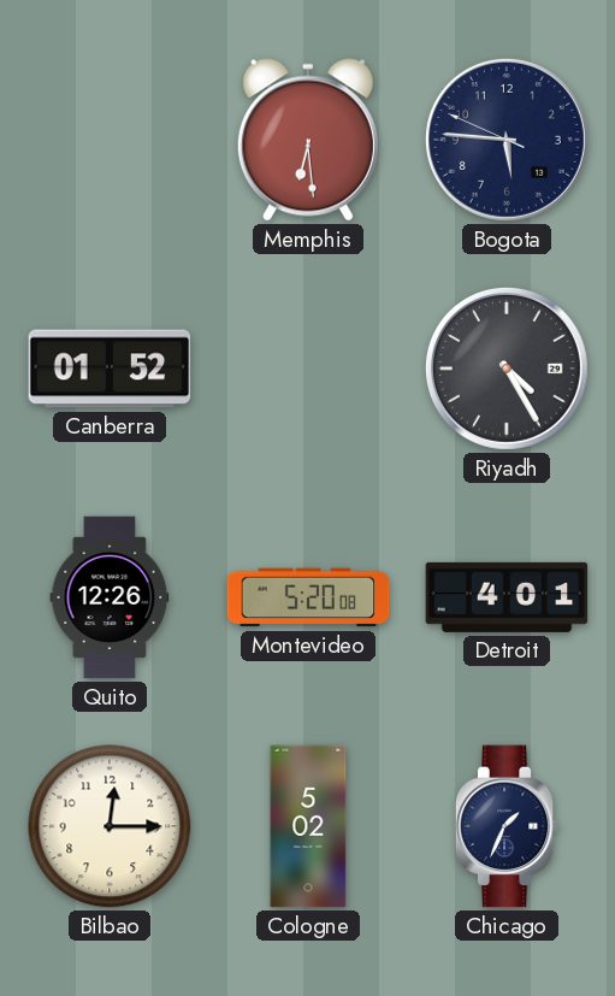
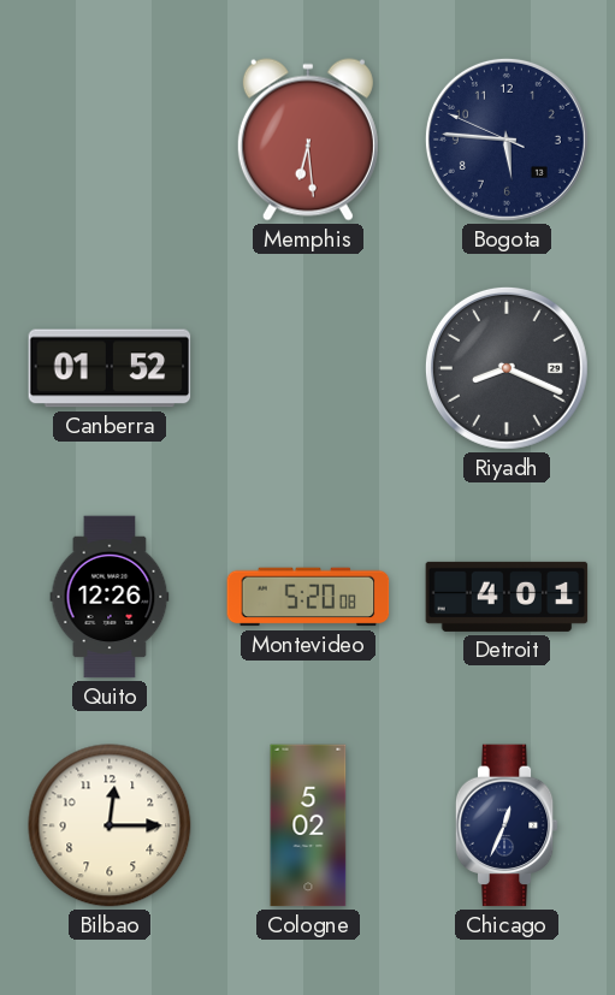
Riyadh: 4:25 -> 8:19 (507, 368)
Chicago: 1:34 -> 12:34 (507, 825)
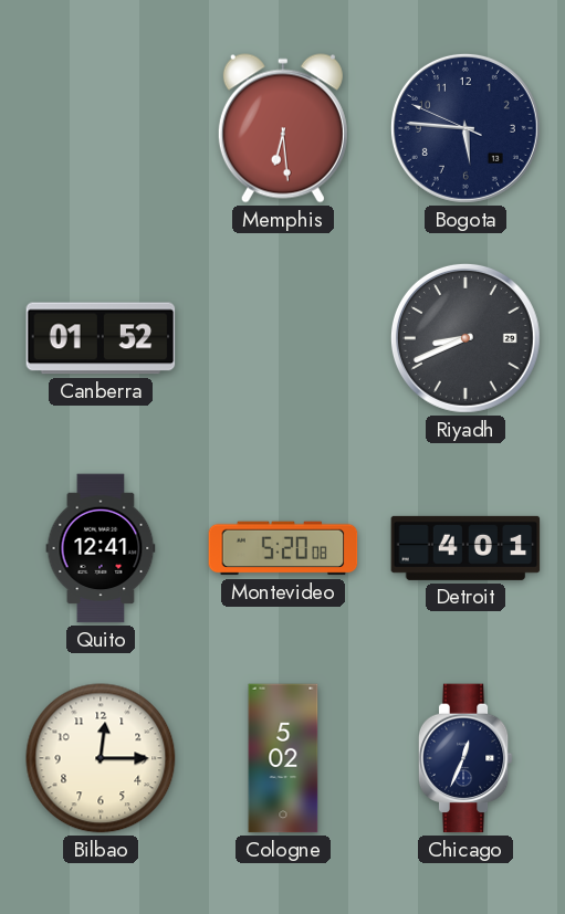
Riyadh: 8:19 -> 8:41 (465, 338)
Quito: 12:26 -> 12:41 (101, 548)
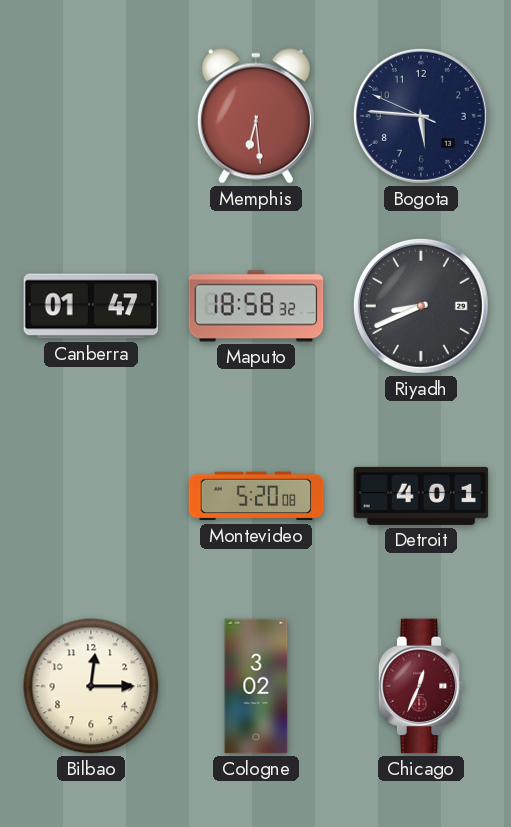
Canberra: 01:52 -> 01:47 (91, 306)
Maputo: none -> 18:58 (256, 306)
Quito: 12:41 -> none (101, 548)
Cologne: 5:02 -> 3:02 (256, 686)
Chicago dial: navy -> burgundy (421, 686)
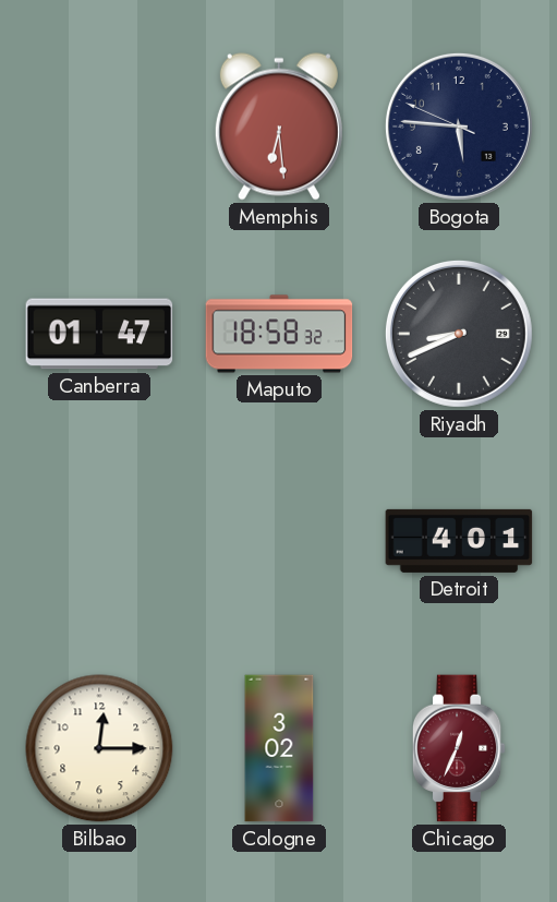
Montevideo: 5:20 -> none (256, 496)
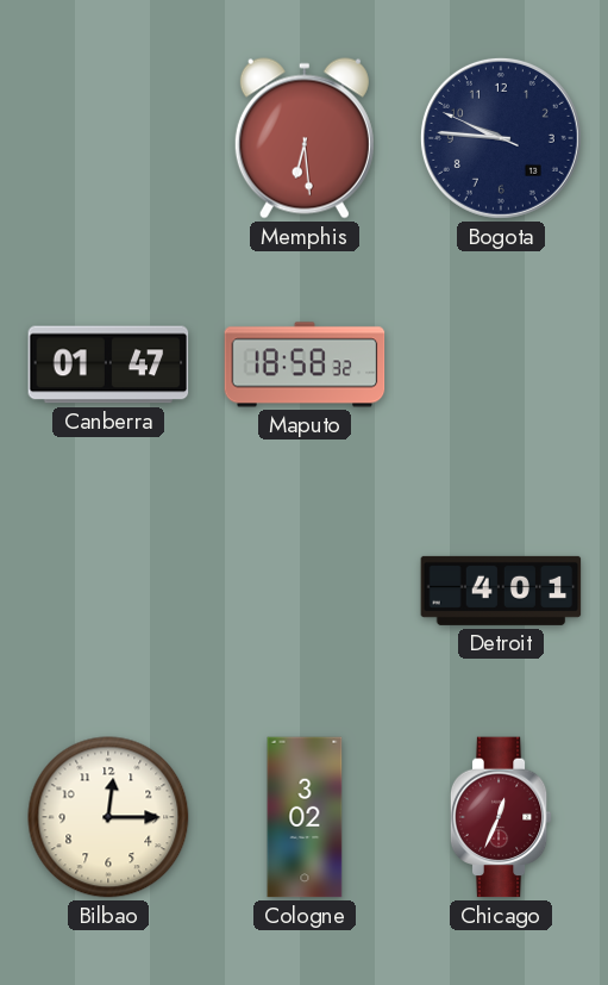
Bogota: 5:45 -> 9:45 (501, 138)
Riyadh: 8:41 -> none (459, 334)
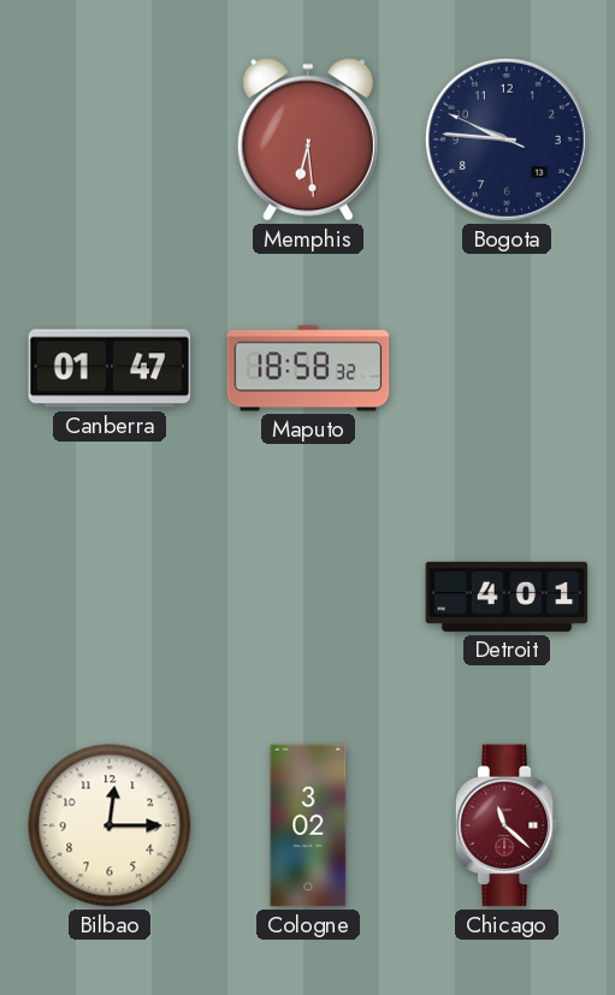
Chicago: 12:34 -> 11:22 (507, 825)
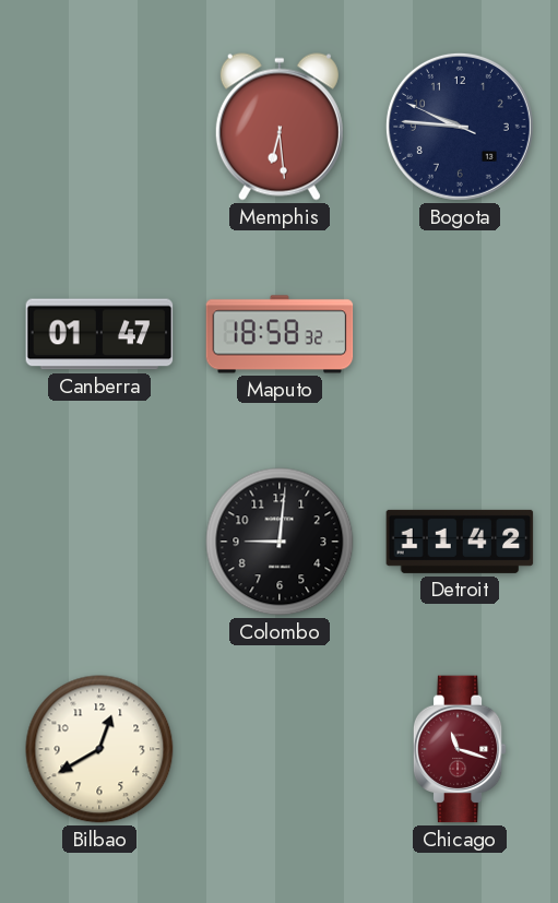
Colombo: none -> 9:01 (280, 542)
Detroit: 4:01 -> 11:42 (460, 542)
Bilbao: 12:15 -> 12:40 (99, 749)
Cologne: 3:02 -> none (308, 825)
Chicago: 11:22 -> 11:18 (460, 749)
